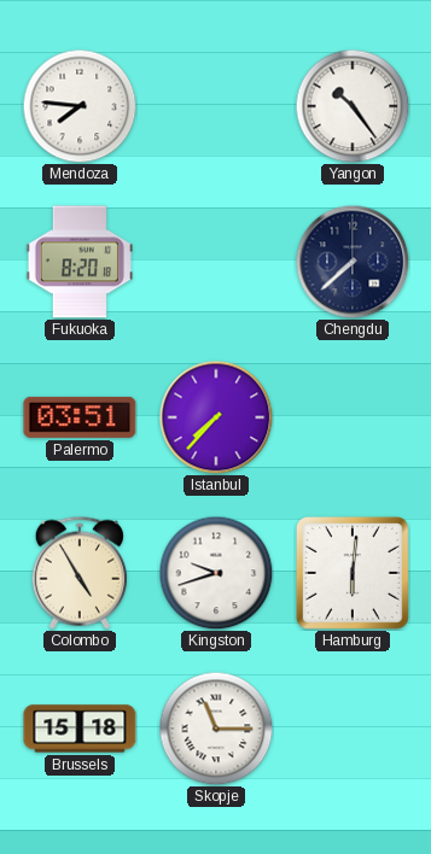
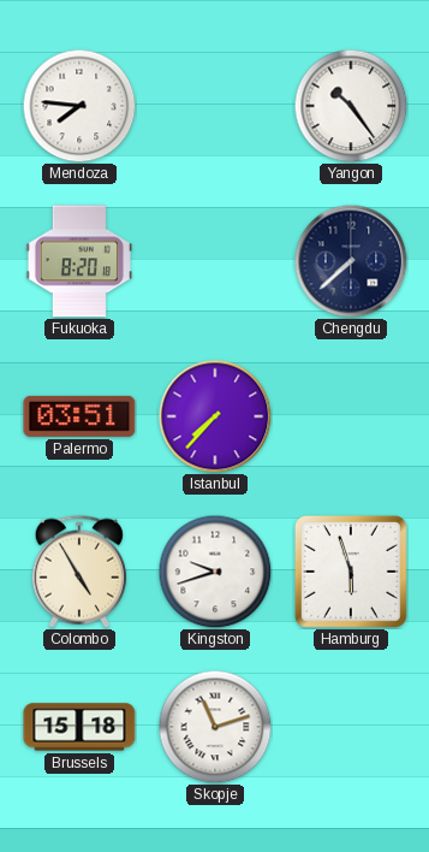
Hamburg: 6:01 -> 5:57 (351, 572)
Skopje: 11:15 -> 11:12 (215, 727)
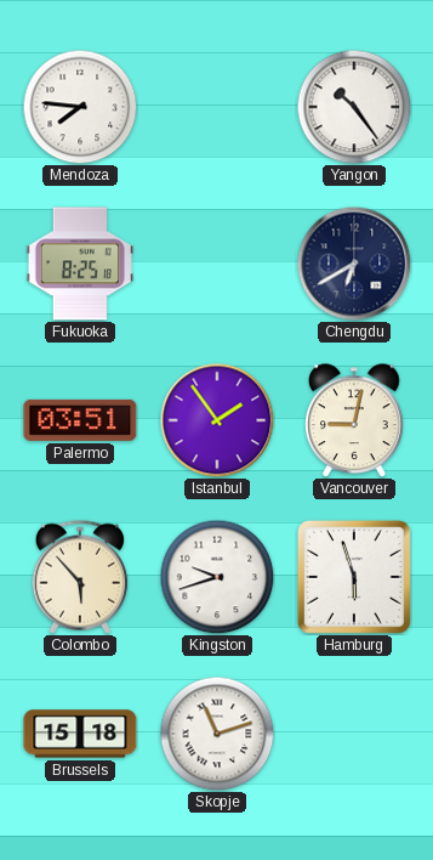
Fukuoka: 8:20 -> 8:25 (80, 264)
Chengdu: 7:38 -> 6:40 (354, 264)
Istanbul: 7:37 -> 1:54 (217, 420)
Vancouver: none -> 9:02 (354, 420)
Colombo: 4:55 -> 5:53 (80, 577)
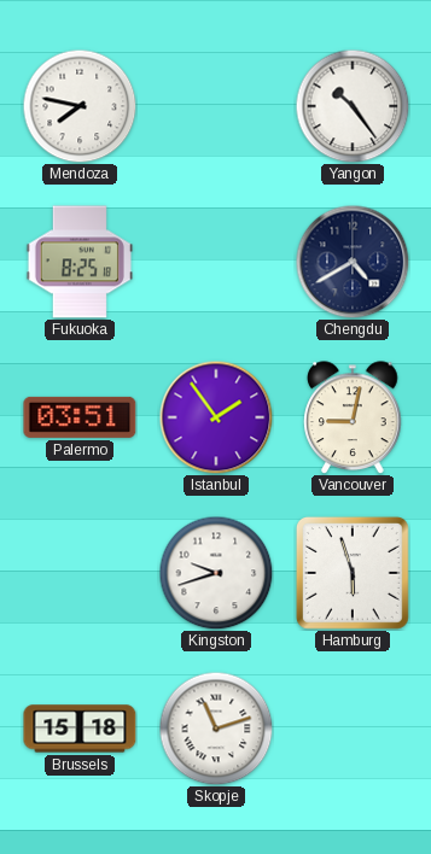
Mendoza: 7:46 -> 7:47 (80, 106)
Chengdu: 6:40 -> 4:40 (353, 262)
Colombo: 5:53 -> none (80, 577)
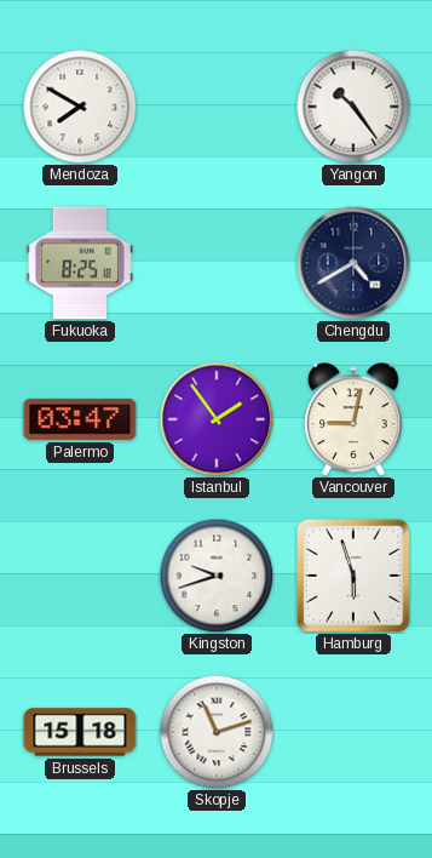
Mendoza: 7:47 -> 7:50 (80, 107)
Palermo: 03:51 -> 03:47 (80, 419)
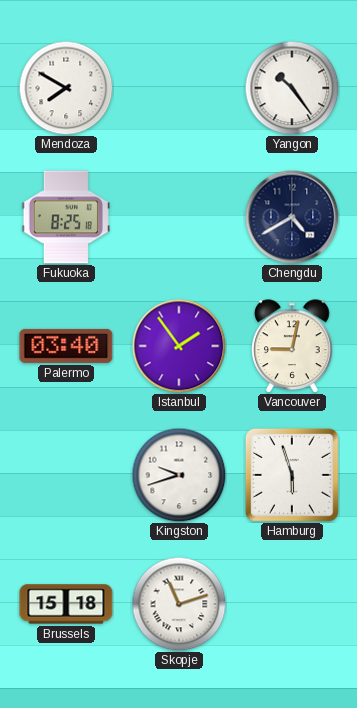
Palermo: 03:47 -> 03:40 (66, 346)
